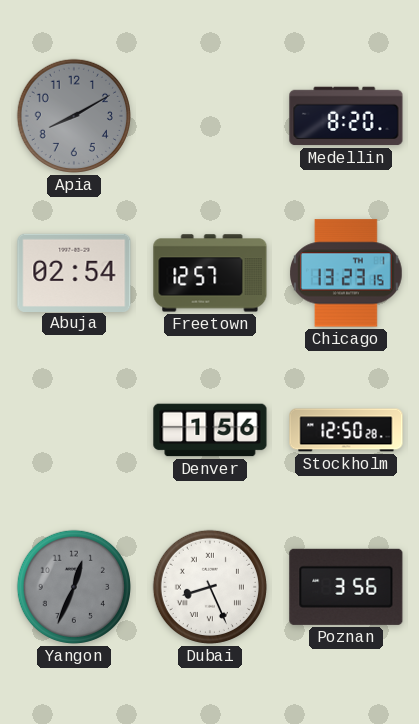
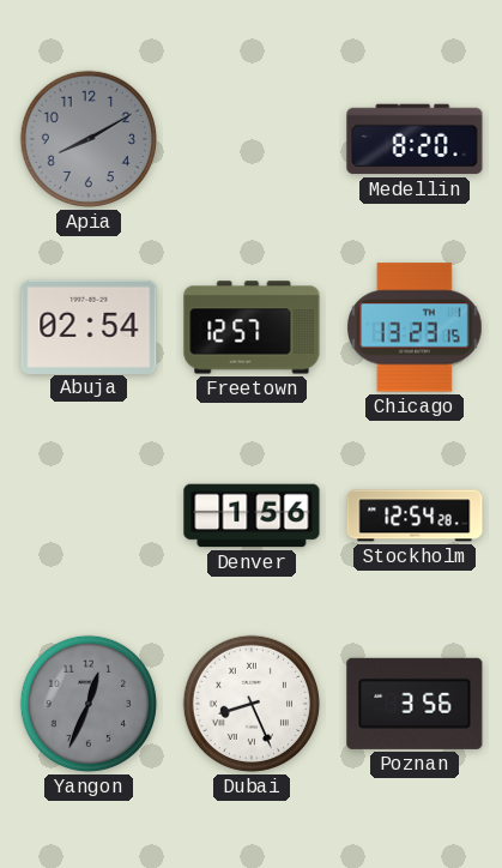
Stockholm: 12:50 -> 12:54 (415, 516)
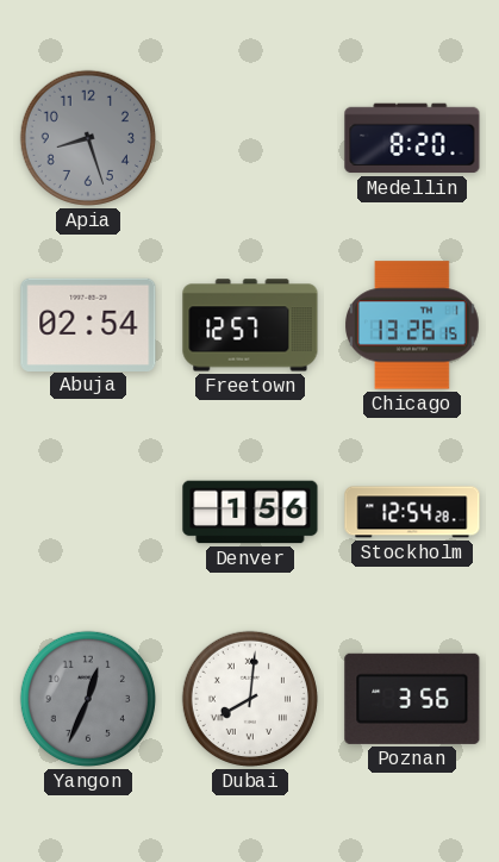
Apia: 8:10 -> 8:27 (88, 138)
Chicago: 13:23 -> 13:26 (413, 325)
Dubai: 8:26 -> 8:01 (250, 699)
